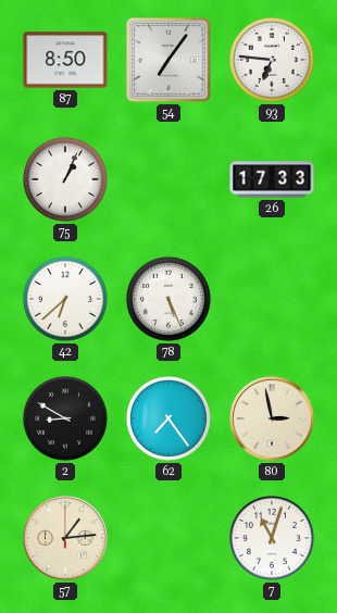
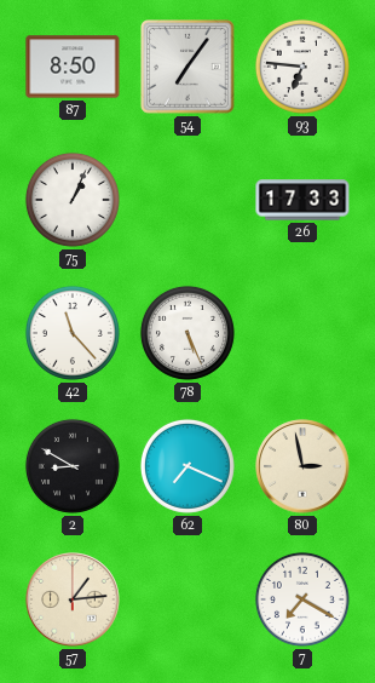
42: 6:38 -> 11:23 (73, 333)
62: 7:24 -> 7:19 (187, 466)
7: 11:03 -> 7:20 (302, 599)
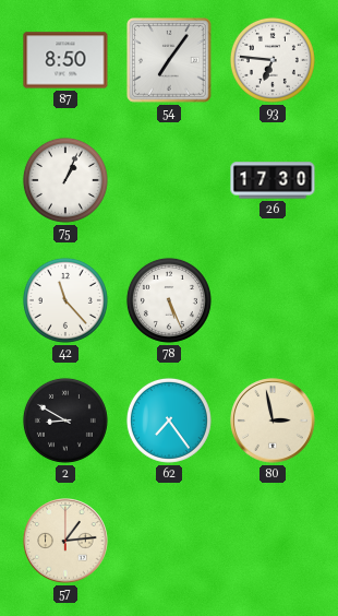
26: 17:33 -> 17:30 (273, 180)
62: 7:19 -> 7:24 (169, 420)
7: 7:20 -> none (302, 599)
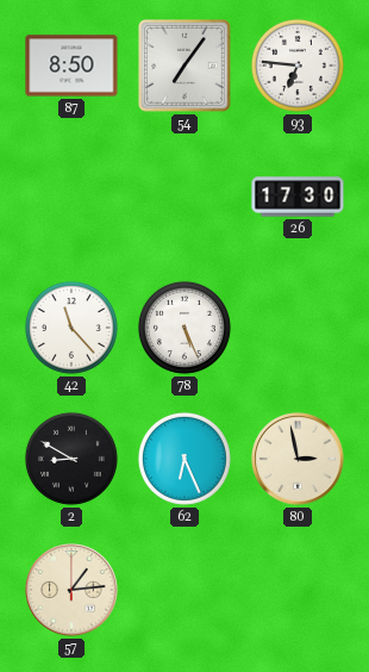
75: 1:04 -> none (65, 180)
62: 7:24 -> 6:26 (185, 459)
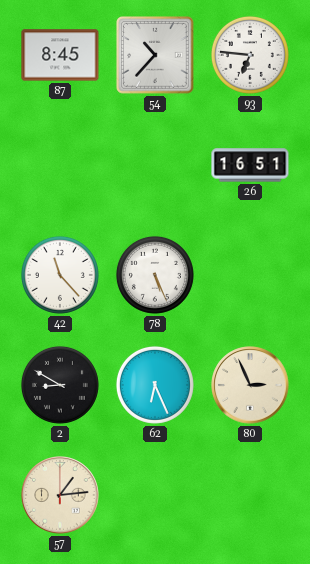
87: 8:50 -> 8:45 (60, 55)
54: 7:06 -> 10:37 (155, 55)
26: 17:30 -> 16:51 (250, 165)
80: 2:58 -> 2:56 (250, 385)
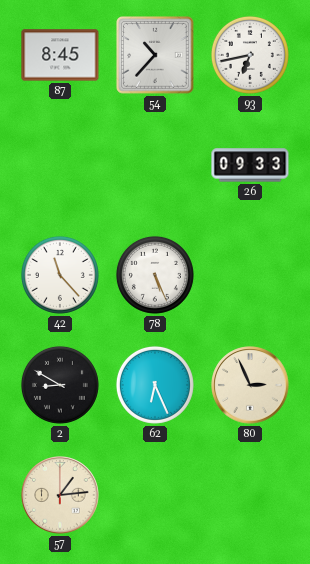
93: 6:46 -> 6:43 (250, 55)
26: 16:51 -> 09:33 (250, 165)
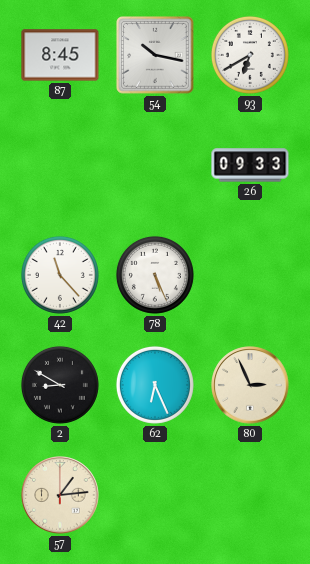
54: 10:37 -> 10:17 (155, 55)
93: 6:43 -> 6:40 (250, 55)
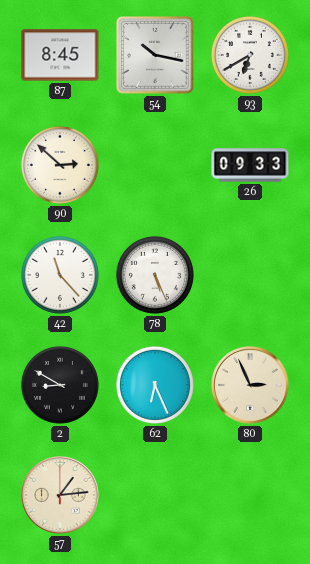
90: none -> 2:52 (60, 165)
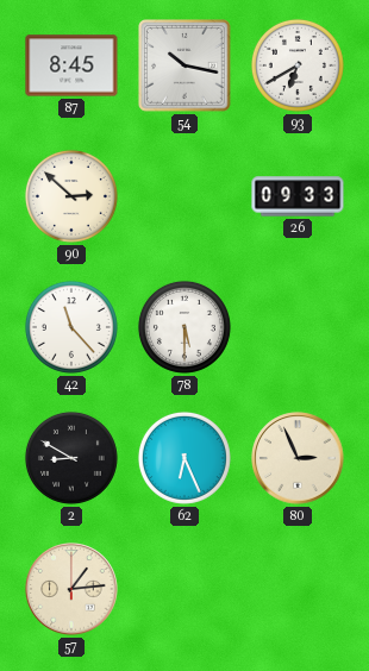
78: 5:26 -> 5:30 (185, 327)
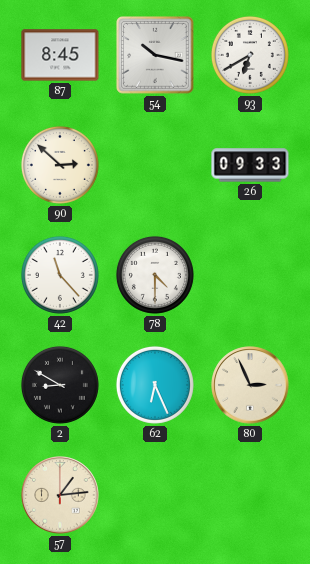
78: 5:30 -> 4:30 (155, 275)
